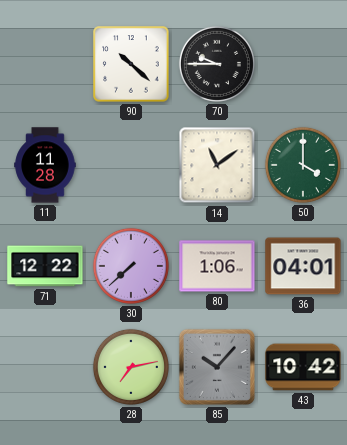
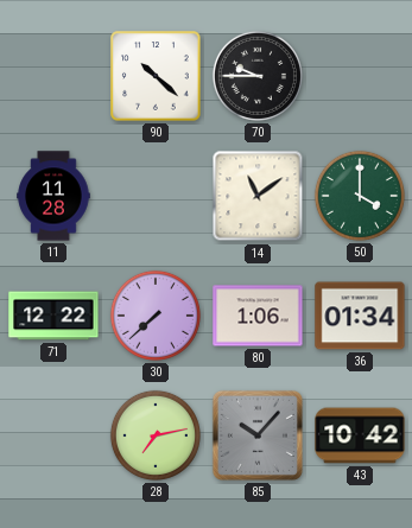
36: 04:01 -> 01:34 (360, 316)
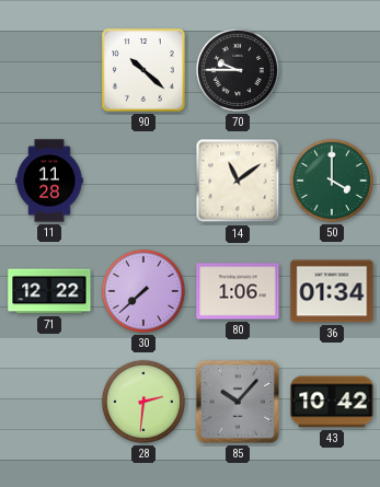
28: 7:13 -> 2:31 (143, 402)
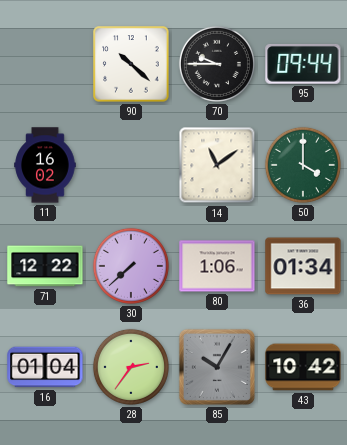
95: none -> 09:44 (303, 64)
11: 11:28 -> 16:02 (45, 165)
16: none -> 01:04 (45, 367)
28: 2:31 -> 2:36 (131, 367)
85: 10:07 -> 10:05 (217, 367)
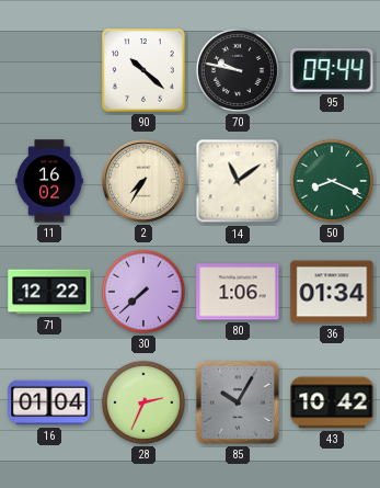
70: 9:45 -> 9:47 (238, 70)
2: none -> 7:35 (143, 181)
50: 4:00 -> 8:19 (332, 181)
28: 2:36 -> 2:34 (143, 402)
